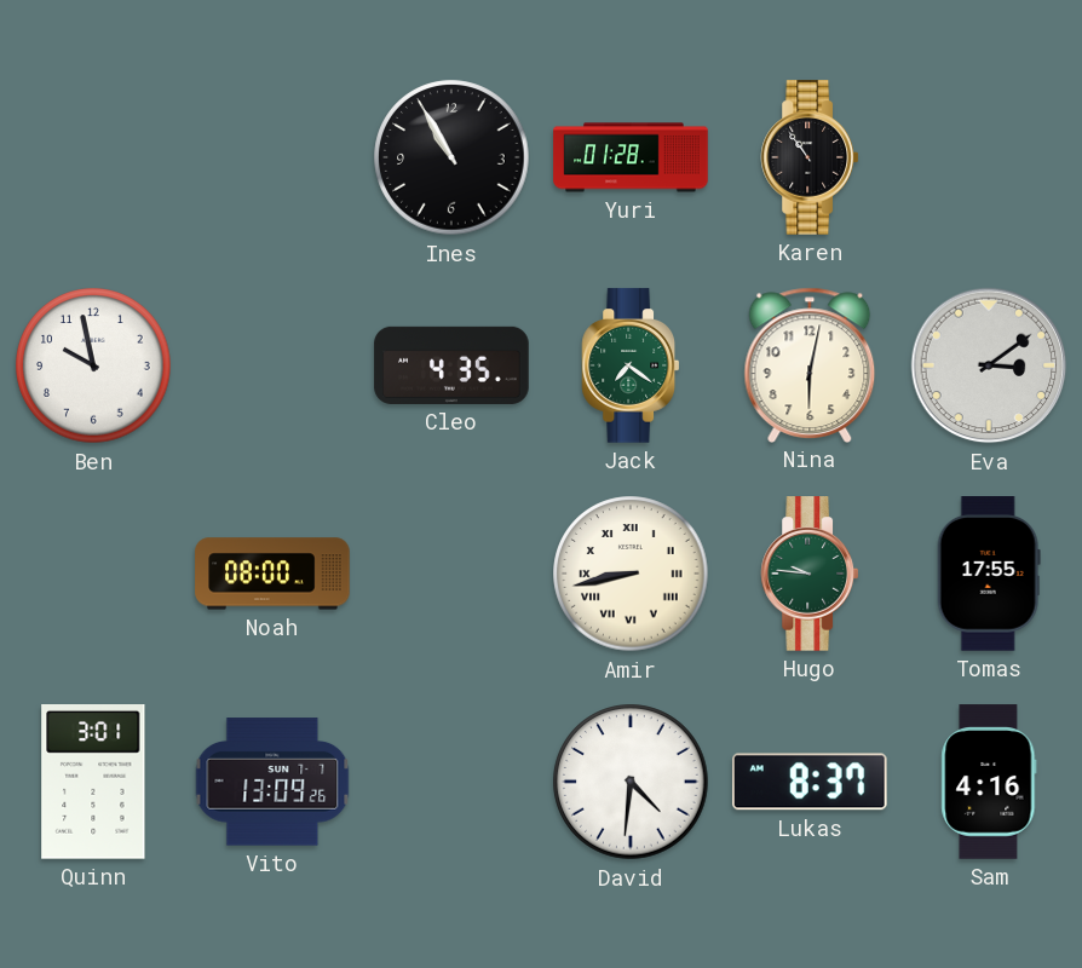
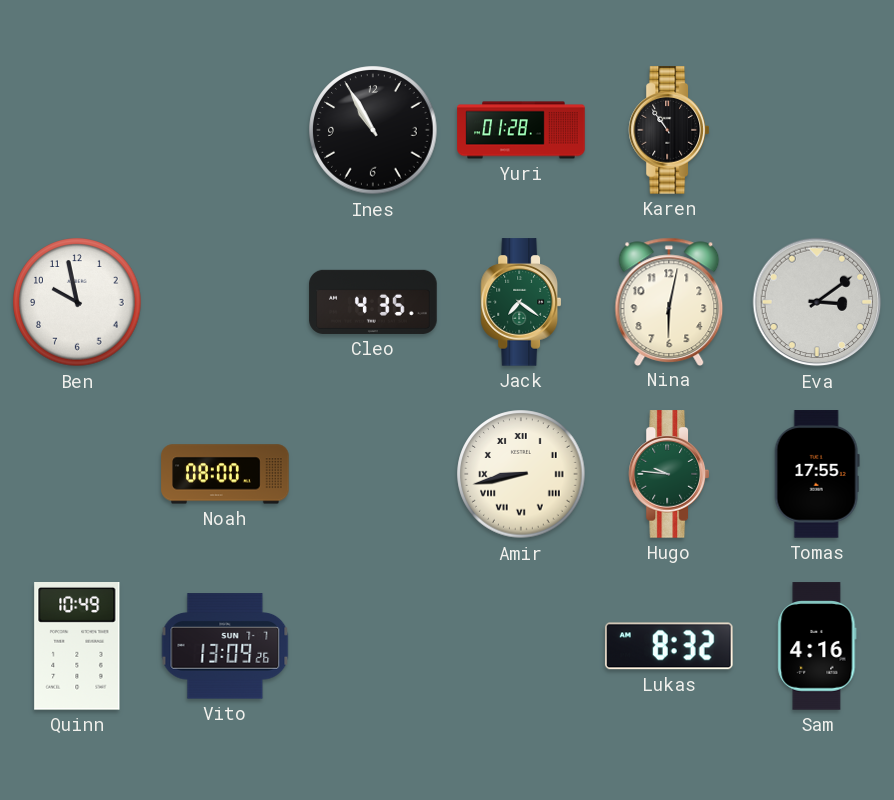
Quinn: 3:01 -> 10:49 (77, 647)
David: 4:31 -> none (631, 782)
Lukas: 8:37 -> 8:32 (669, 646)
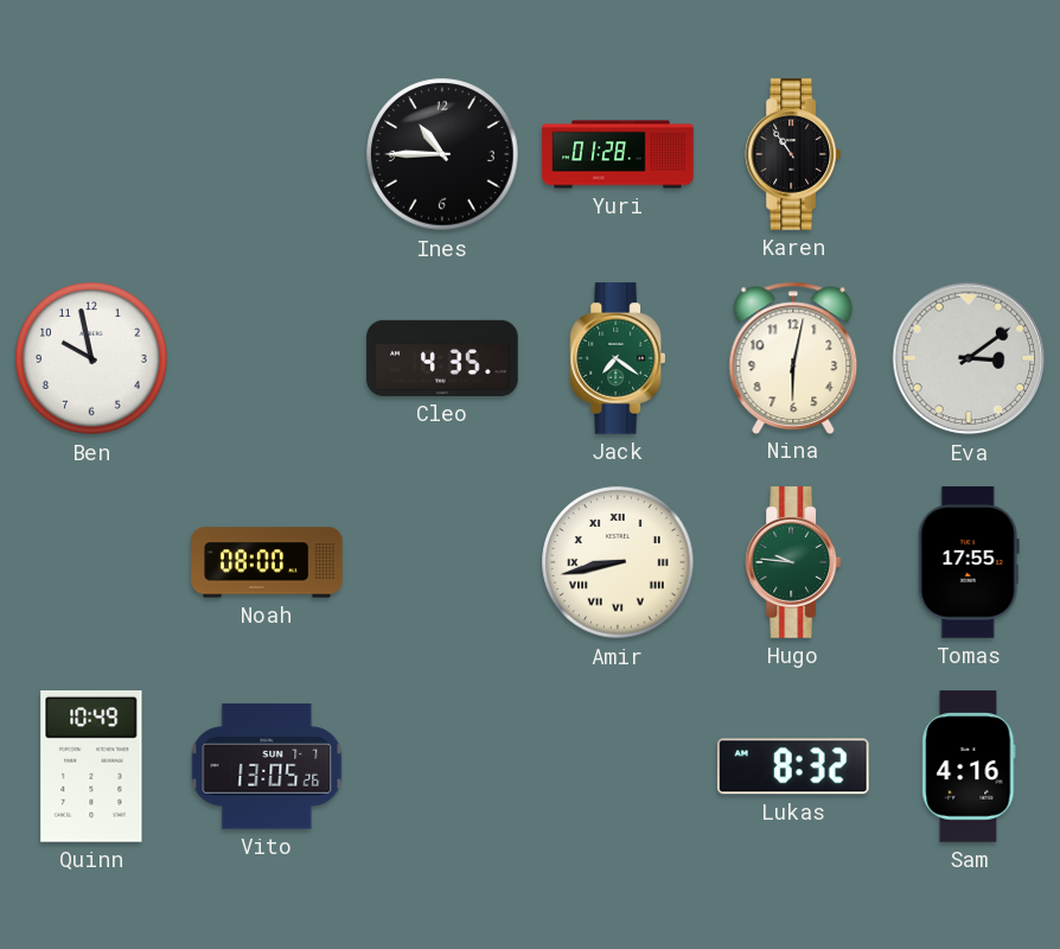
Ines: 10:55 -> 10:45 (442, 154)
Vito: 13:09 -> 13:05 (267, 766)
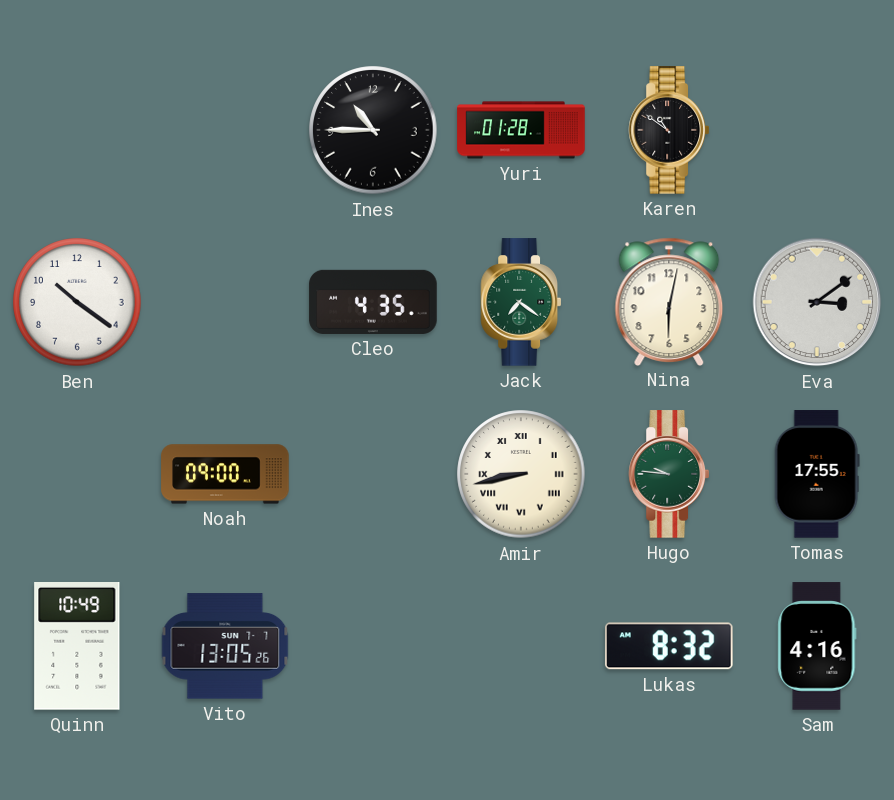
Karen: 10:54 -> 10:51 (668, 130)
Ben: 9:58 -> 10:21 (77, 302)
Noah: 08:00 -> 09:00 (225, 474)
